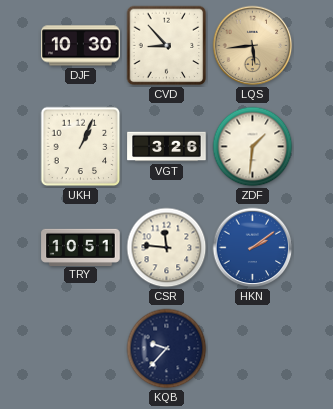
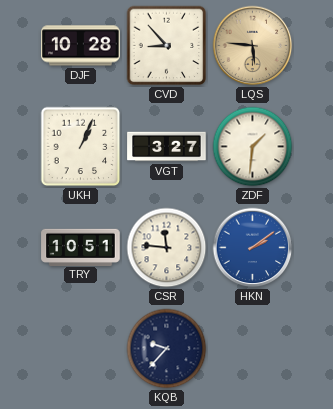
DJF: 10:30 -> 10:28 (81, 46)
LQS: 5:44 -> 5:46 (253, 46)
VGT: 3:26 -> 3:27 (167, 147)
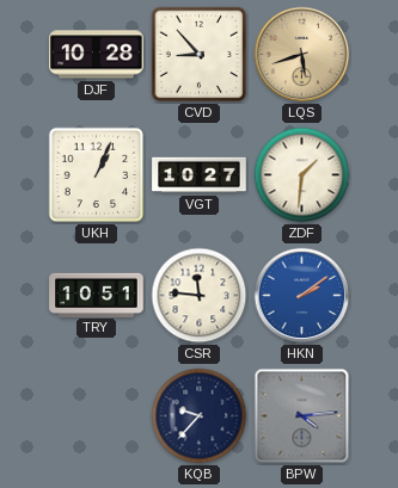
LQS: 5:46 -> 5:42 (302, 55)
VGT: 3:27 -> 10:27 (200, 175)
BPW: none -> 4:14 (302, 416)
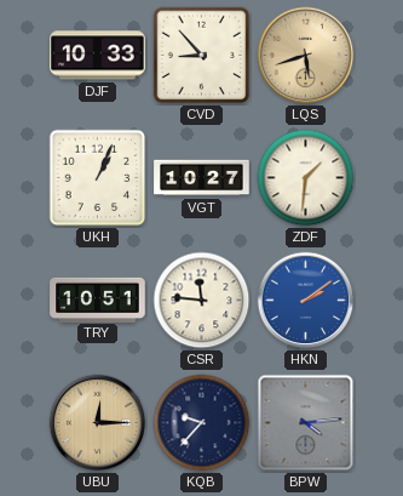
DJF: 10:28 -> 10:33 (98, 56)
UBU: none -> 12:15 (98, 423)
